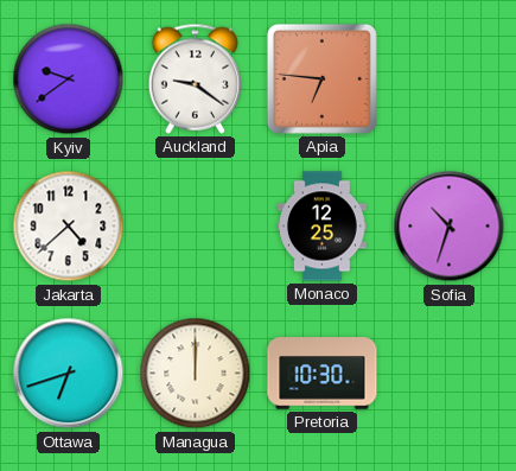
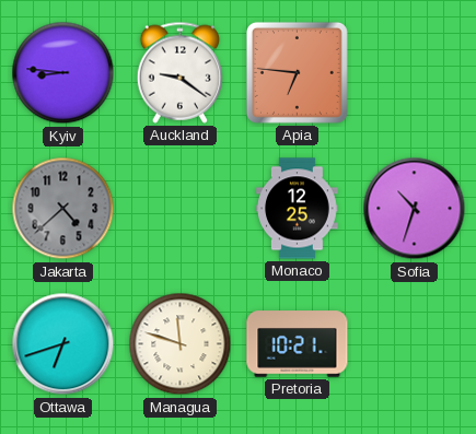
Kyiv: 9:39 -> 8:46 (63, 73)
Jakarta dial: white -> grey (63, 209)
Managua: 12:00 -> 11:48 (181, 344)
Pretoria: 10:30 -> 10:21 (298, 344)
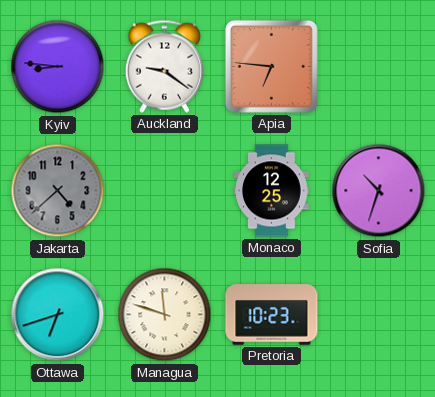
Pretoria: 10:21 -> 10:23 (272, 315)
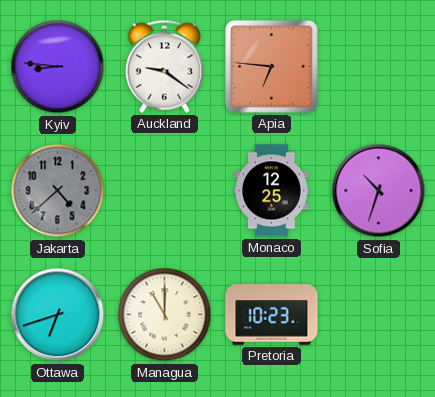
Managua: 11:48 -> 11:00 (165, 315)
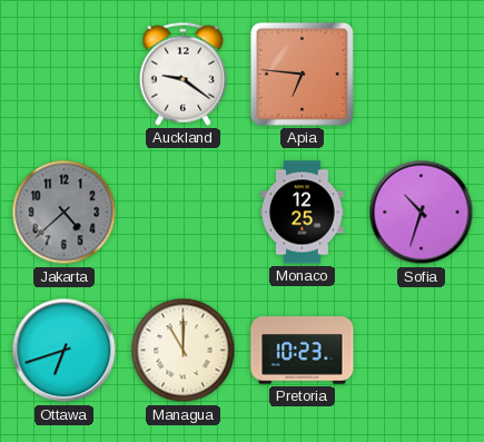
Kyiv: 8:46 -> none (58, 67)
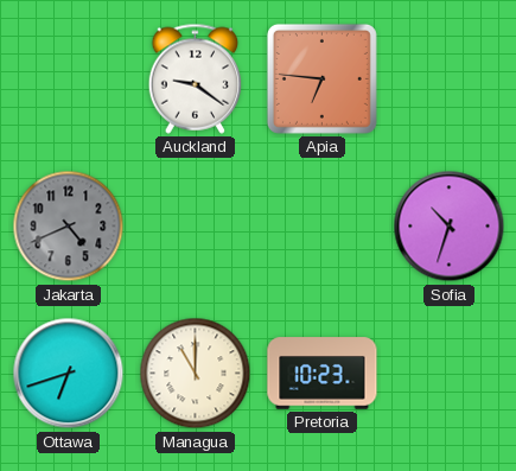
Jakarta: 4:38 -> 4:41 (69, 227)
Monaco: 12:25 -> none (303, 213)
